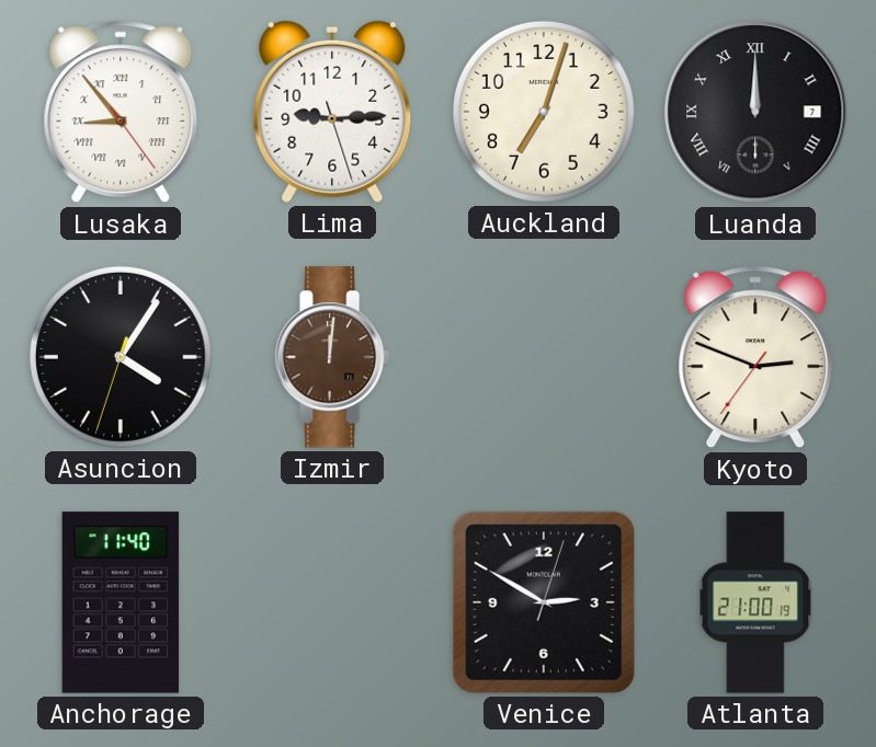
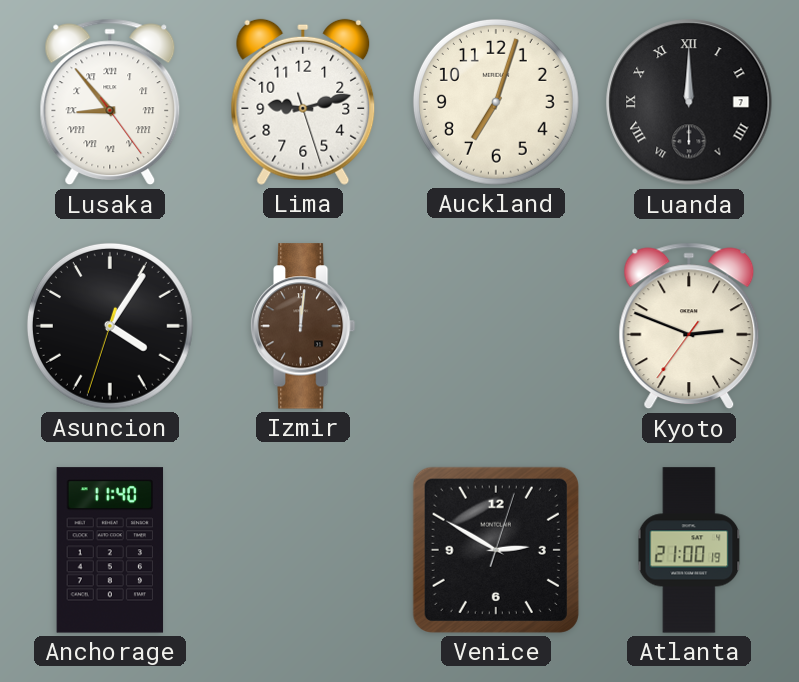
Lima: 9:14 -> 9:12 (303, 102)
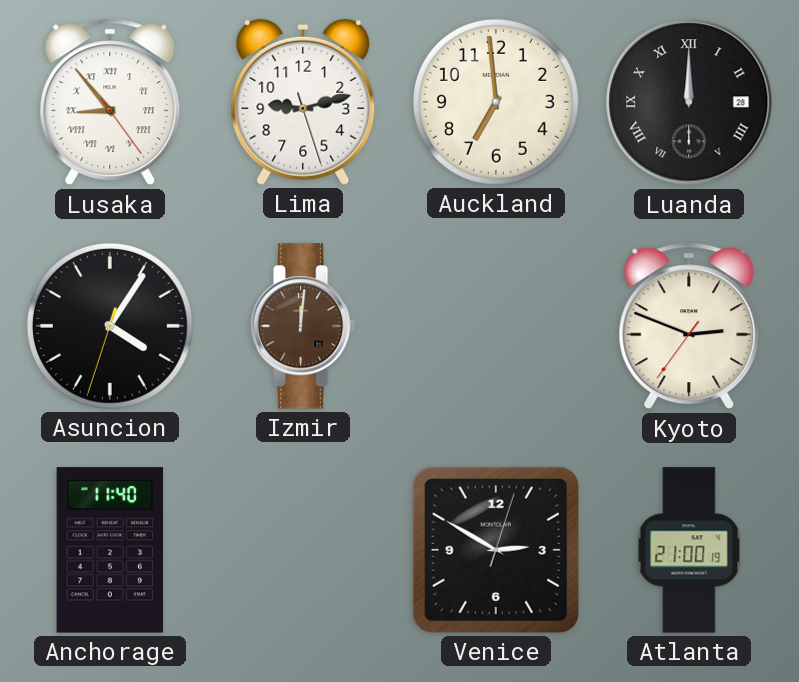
Auckland: 7:03 -> 6:59 (496, 102)
Luanda date: 7 -> 28 (689, 102)
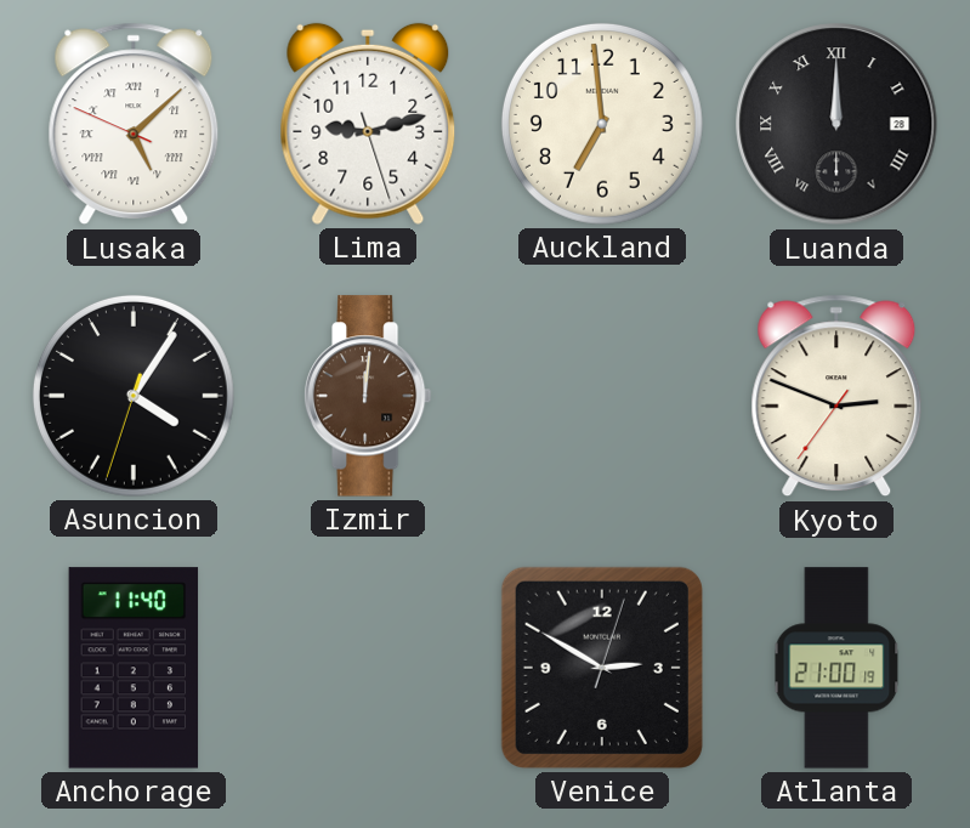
Lusaka: 8:53 -> 5:07 (134, 124)
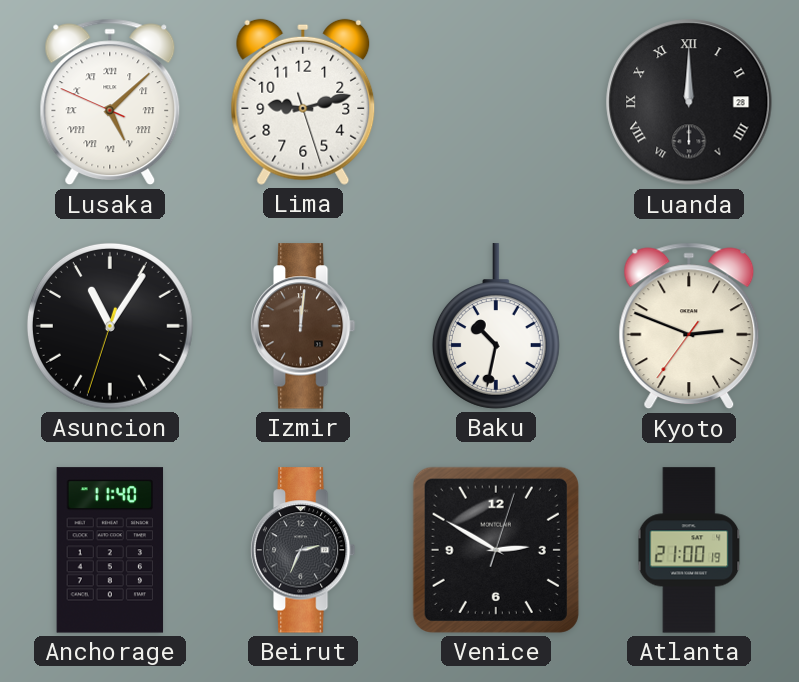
Auckland: 6:59 -> none (602, 124)
Asuncion: 4:05 -> 11:05 (110, 326)
Baku: none -> 10:32 (496, 326)
Beirut: none -> 2:34 (303, 550)
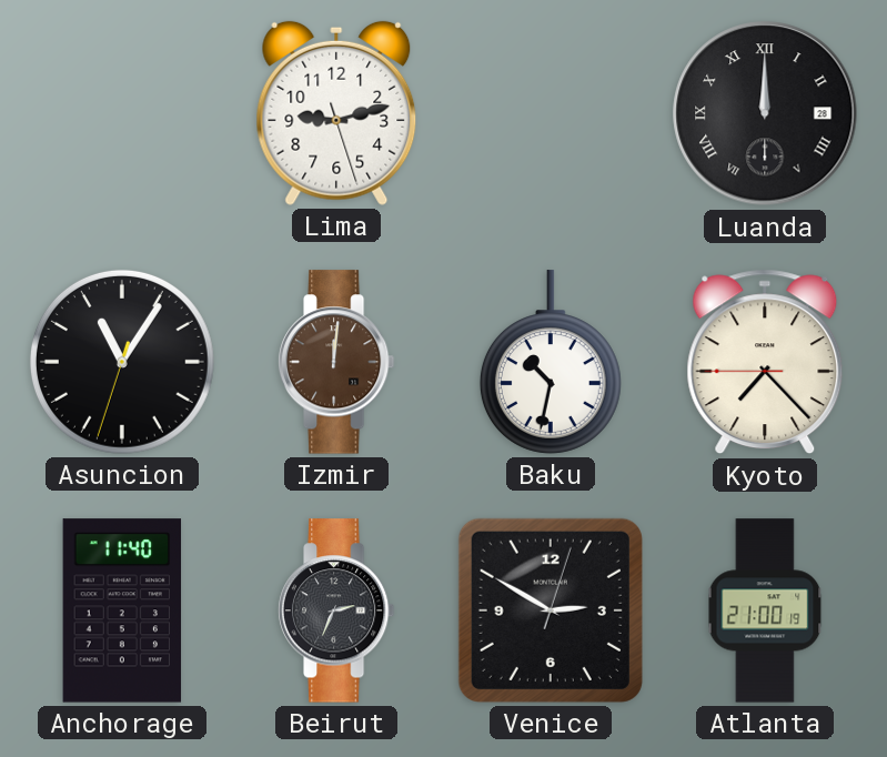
Lusaka: 5:07 -> none (110, 102)
Kyoto: 2:48 -> 7:22 (765, 362)
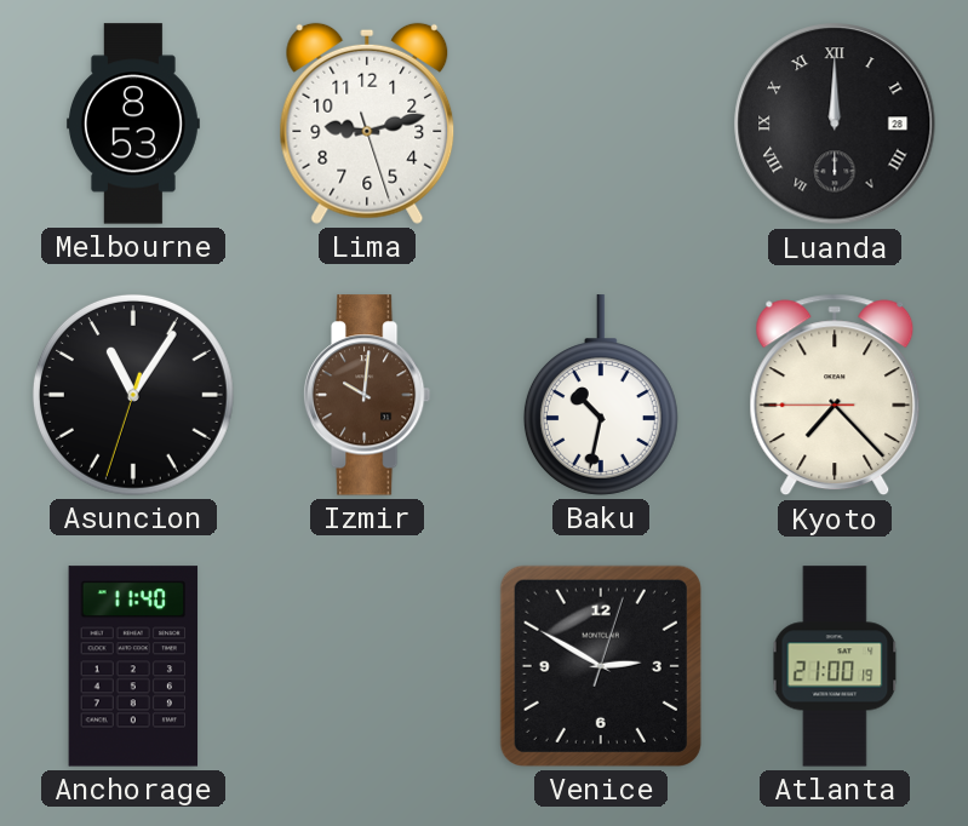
Melbourne: none -> 8:53 (133, 124)
Izmir: 12:01 -> 10:01 (367, 395)
Beirut: 2:34 -> none (336, 610)
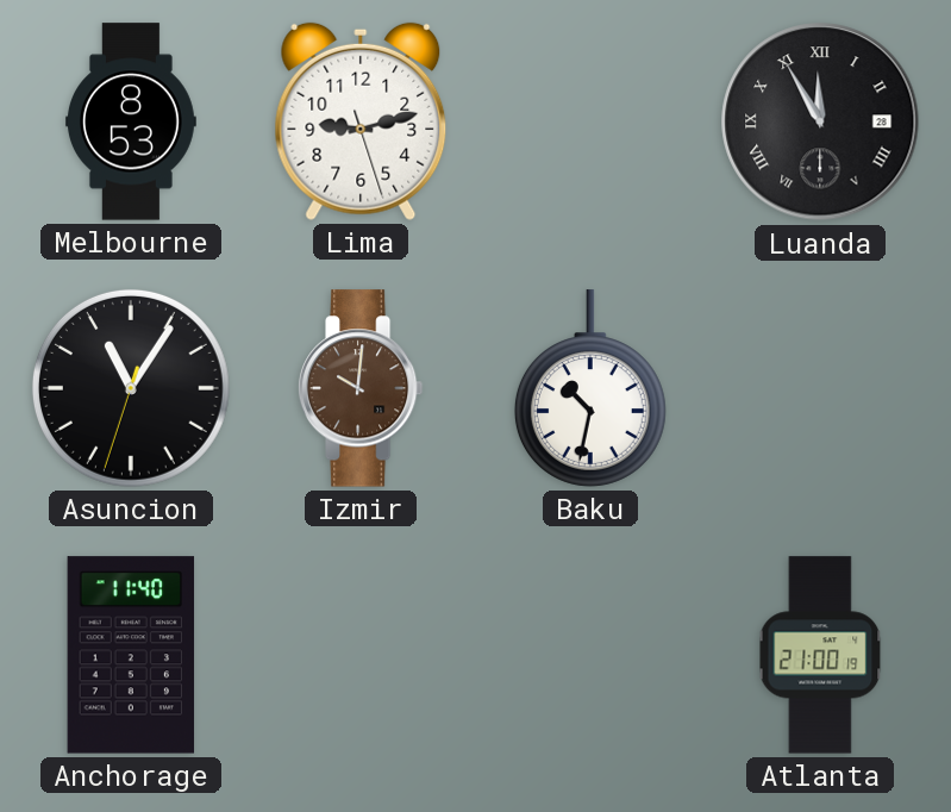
Luanda: 12:00 -> 11:55 (820, 121)
Kyoto: 7:22 -> none (835, 395)
Venice: 2:50 -> none (601, 666)
